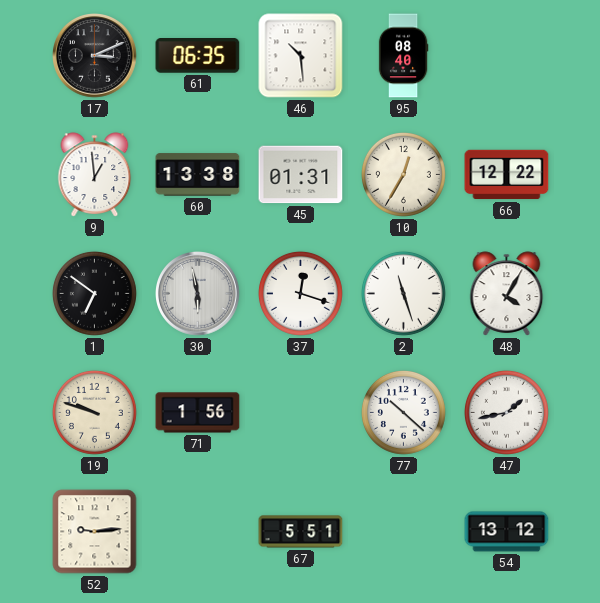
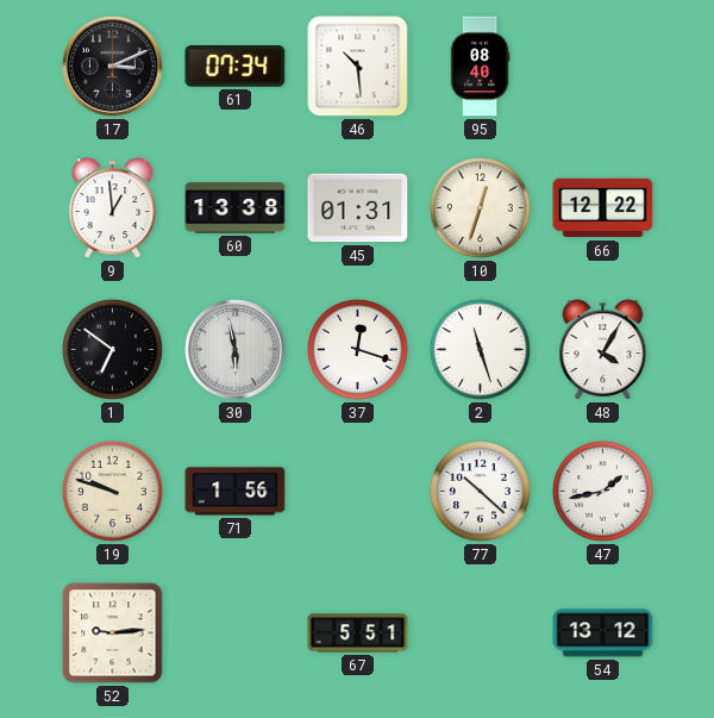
61: 06:35 -> 07:34 (236, 67)
10: 12:35 -> 12:33 (480, 207)
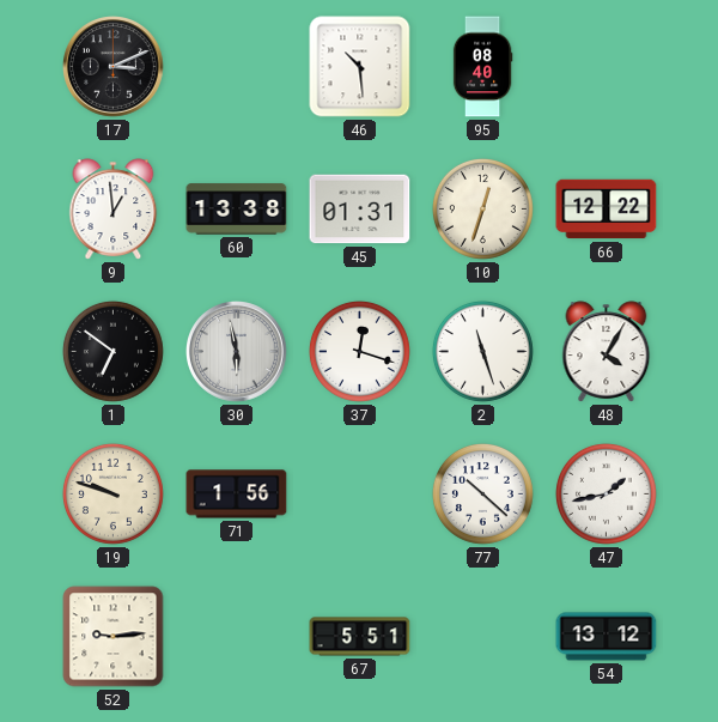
61: 07:34 -> none (236, 67)
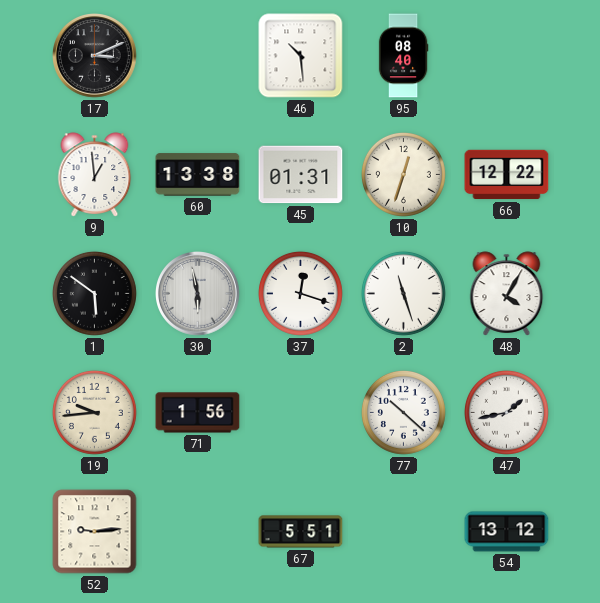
1: 6:51 -> 5:51 (94, 293)
19: 9:48 -> 9:44 (94, 412)
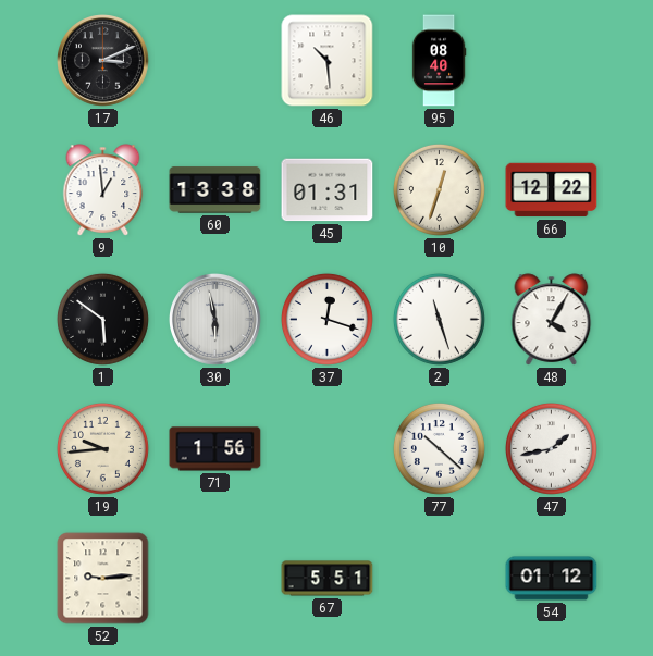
54: 13:12 -> 01:12 (552, 579)
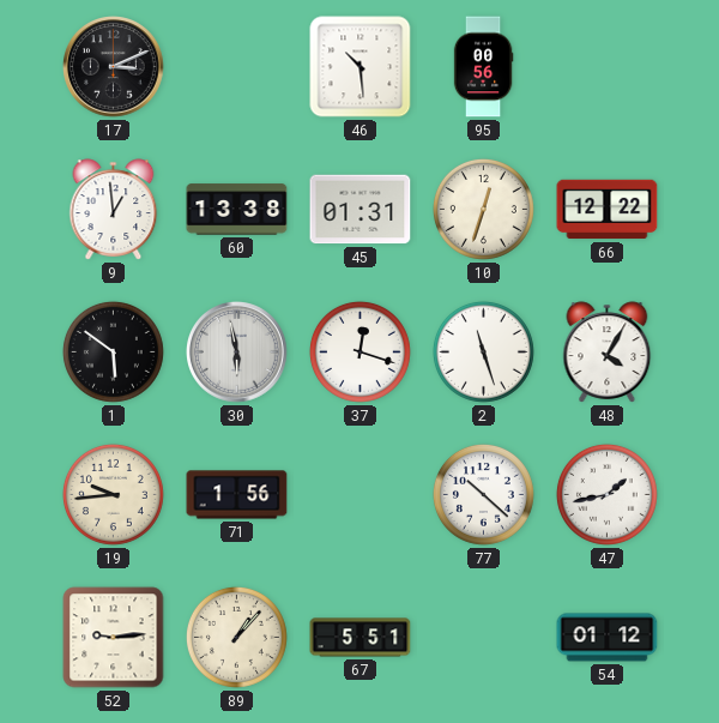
95: 08:40 -> 00:56 (483, 67)
89: none -> 1:07 (236, 637)
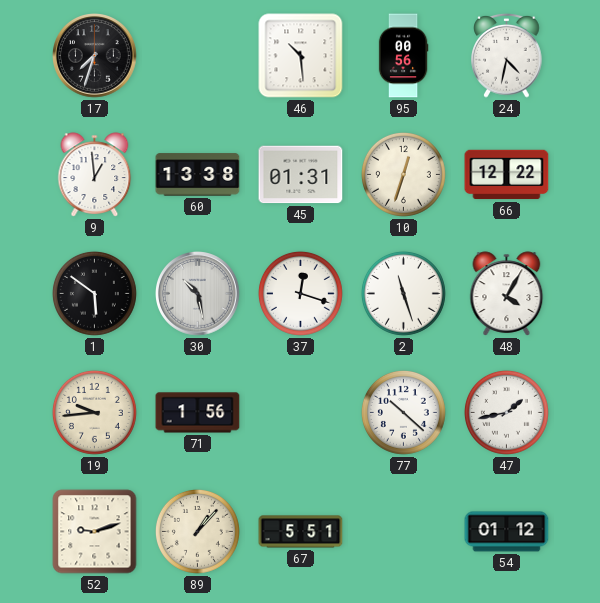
17: 3:11 -> 7:33 (95, 56)
24: none -> 4:32 (507, 55)
30: 5:58 -> 10:28 (198, 294)
52: 9:14 -> 9:12 (95, 532)
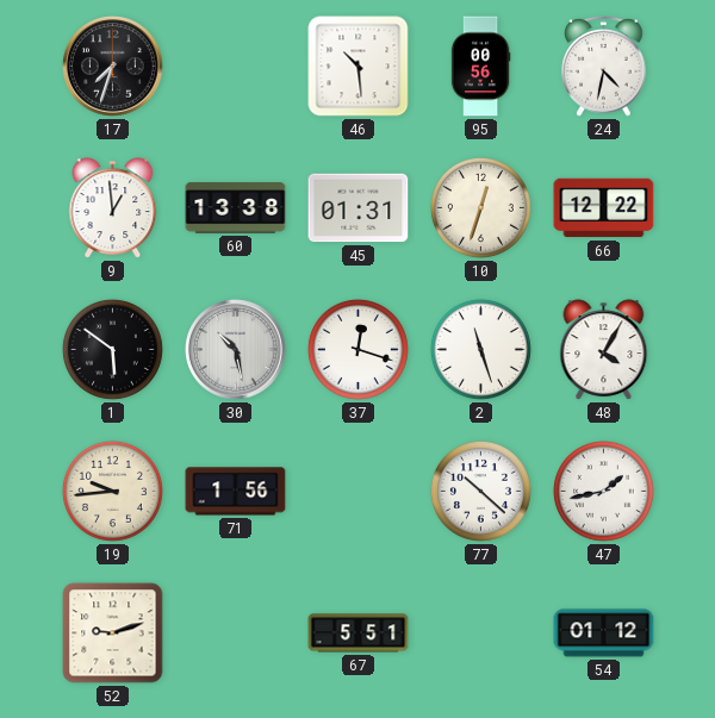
89: 1:07 -> none (197, 531)
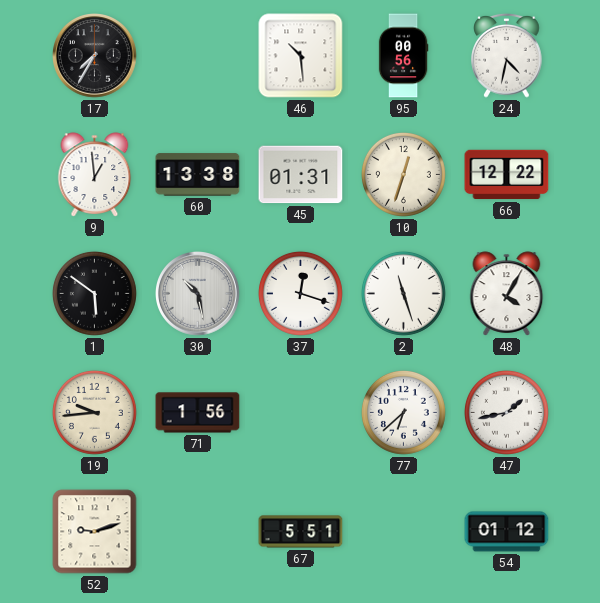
17: 7:33 -> 7:35 (95, 56)
77: 10:22 -> 6:38 (403, 412)
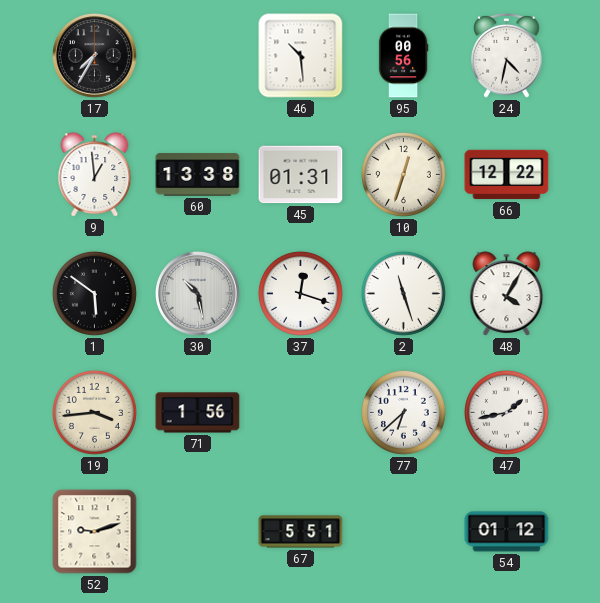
19: 9:44 -> 3:44 (94, 412)
